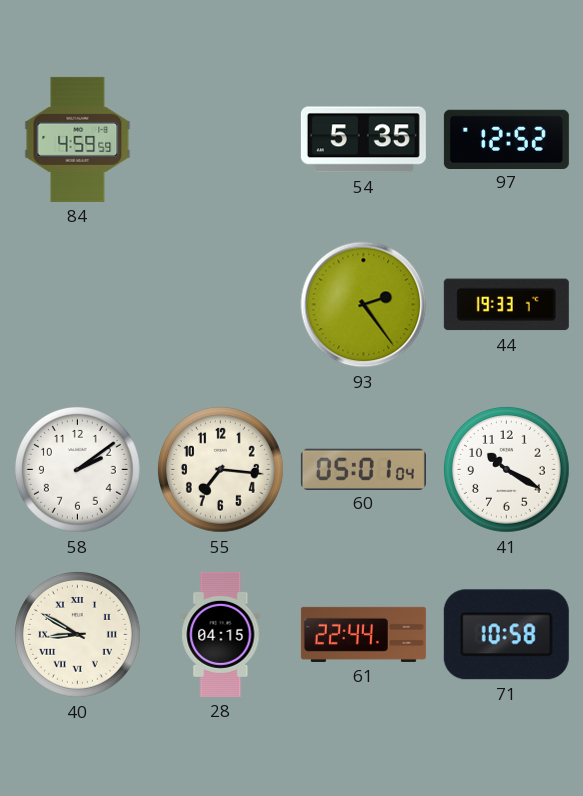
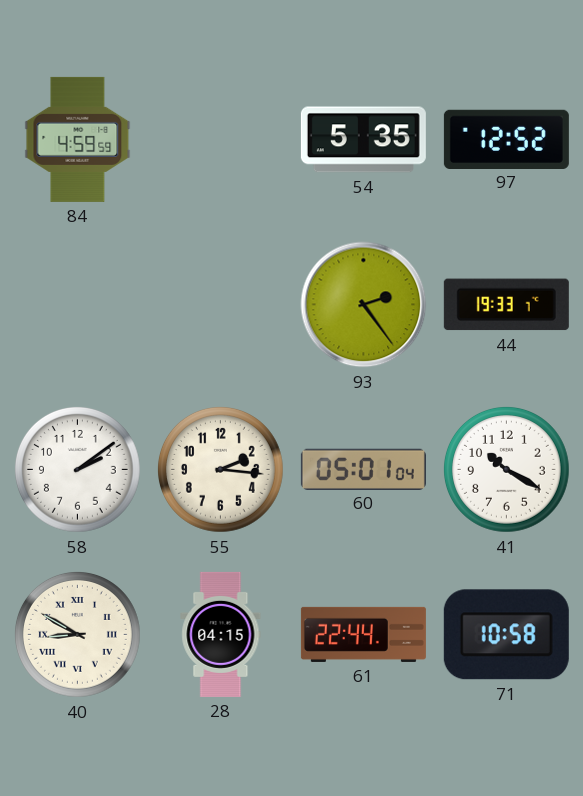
55: 7:16 -> 2:16 (221, 470)
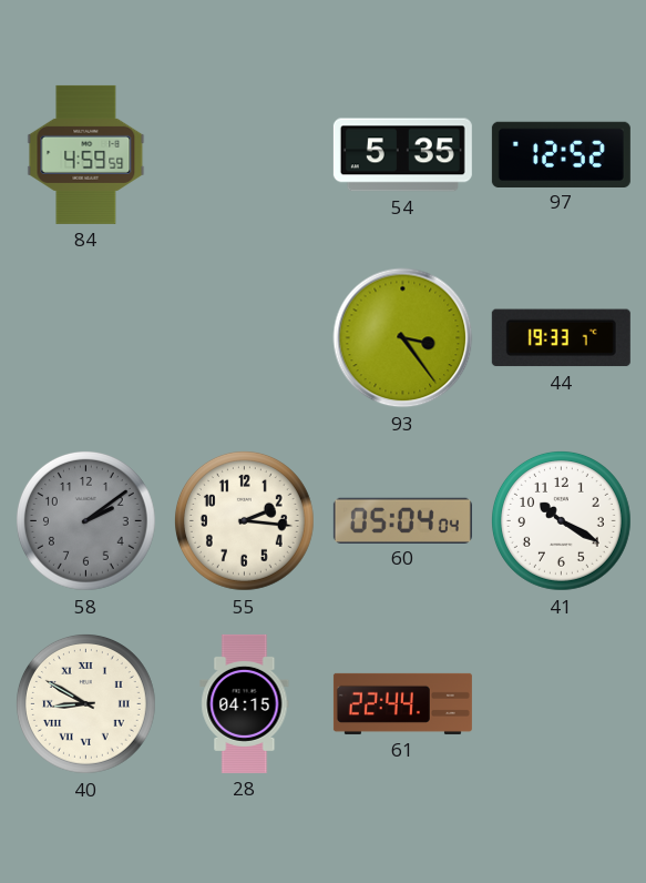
93: 2:24 -> 3:24 (403, 338)
58 dial: white -> grey (86, 521)
60: 05:01 -> 05:04 (402, 520)
71: 10:58 -> none (506, 635)
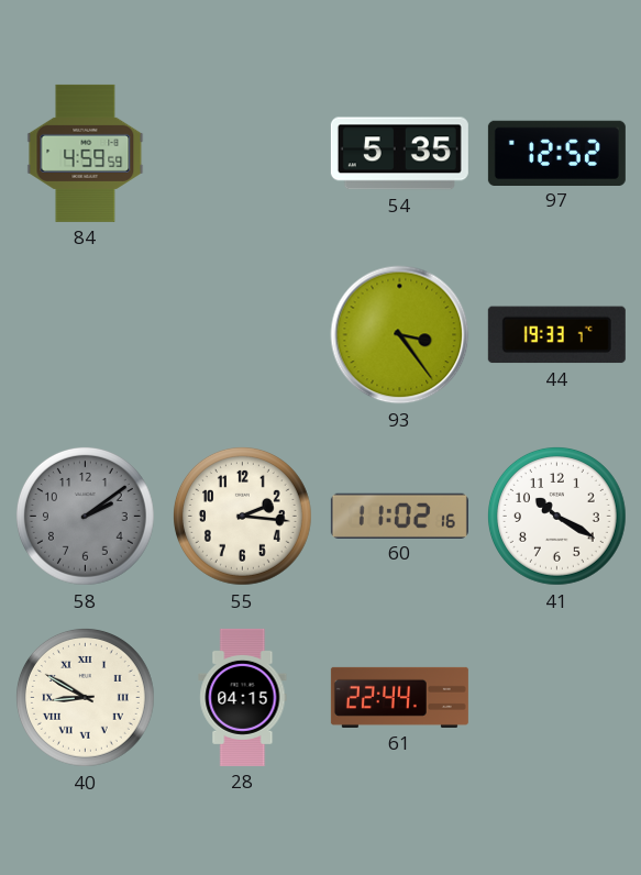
60: 05:04 -> 11:02 (399, 516)
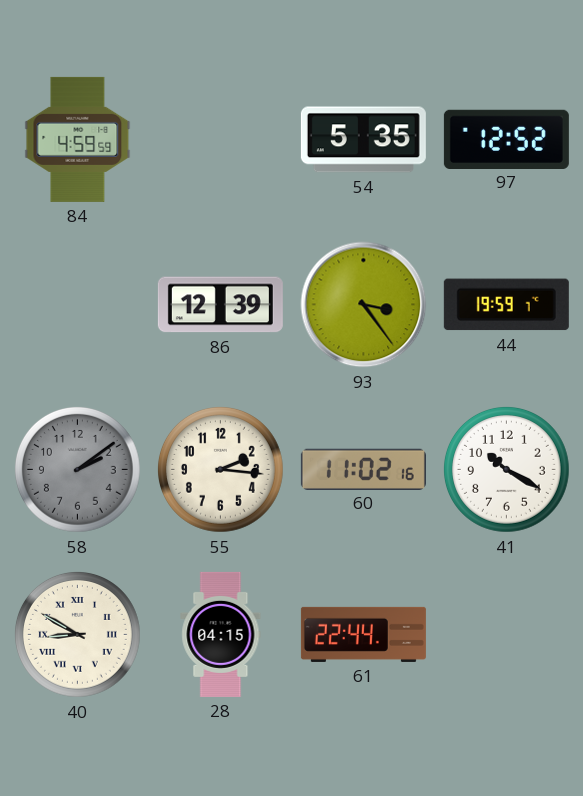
86: none -> 12:39 (220, 305)
44: 19:33 -> 19:59 (506, 305)
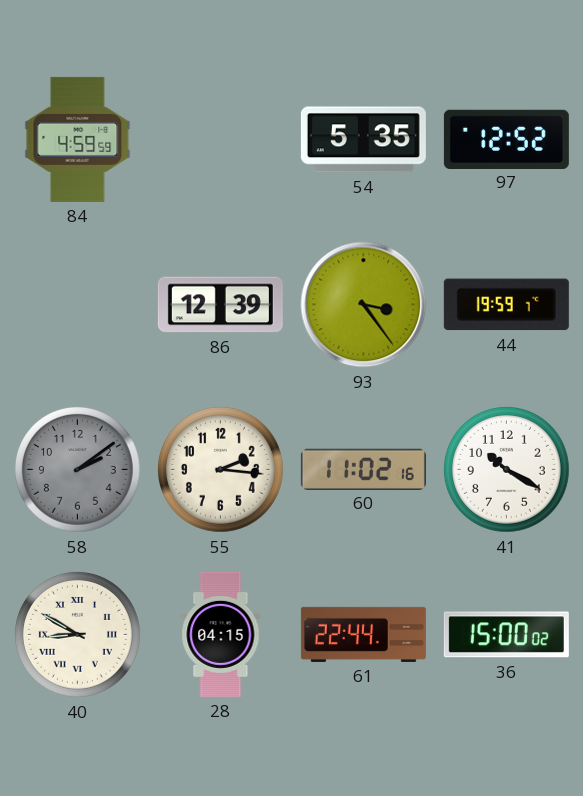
36: none -> 15:00 (506, 635)
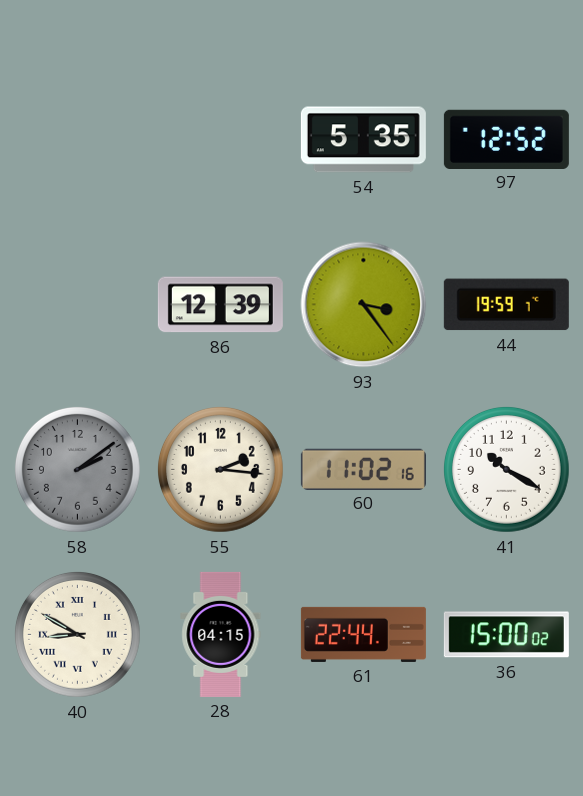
84: 4:59 -> none (78, 139)
